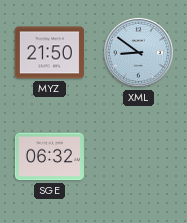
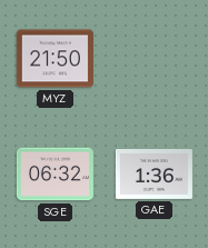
XML: 8:51 -> none (138, 52)
GAE: none -> 1:36 (153, 173)
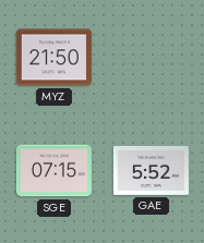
SGE: 06:32 -> 07:15 (53, 171)
GAE: 1:36 -> 5:52 (151, 170)
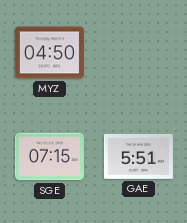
MYZ: 21:50 -> 04:50 (49, 53)
GAE: 5:52 -> 5:51 (138, 156)
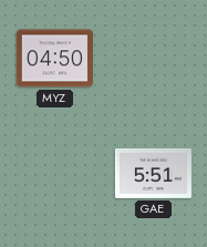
SGE: 07:15 -> none (49, 157)
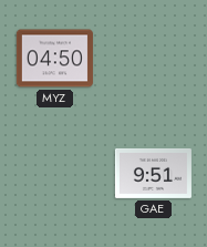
GAE: 5:51 -> 9:51 (153, 173)
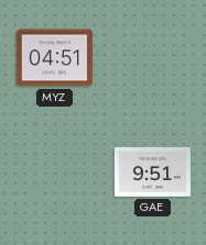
MYZ: 04:50 -> 04:51 (54, 58)
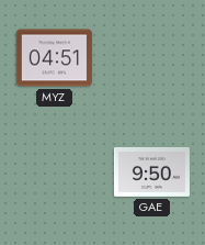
GAE: 9:51 -> 9:50 (151, 171)
